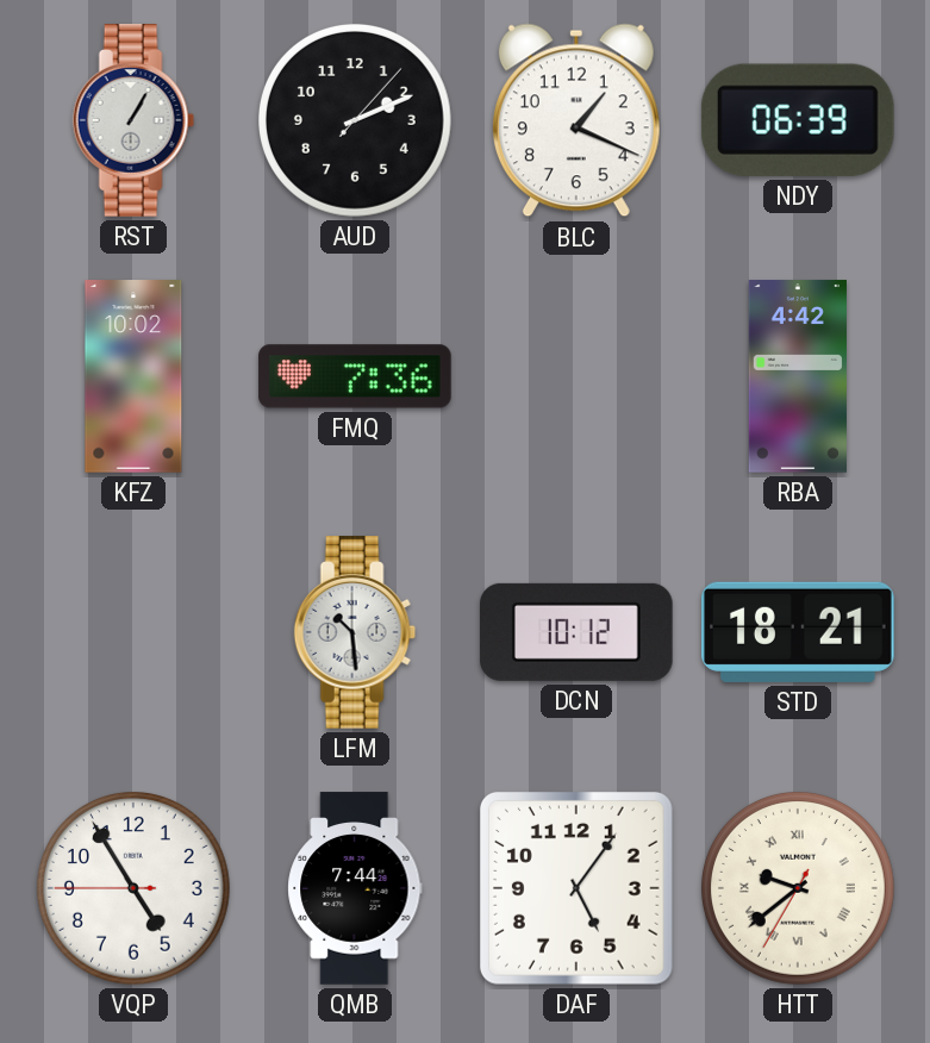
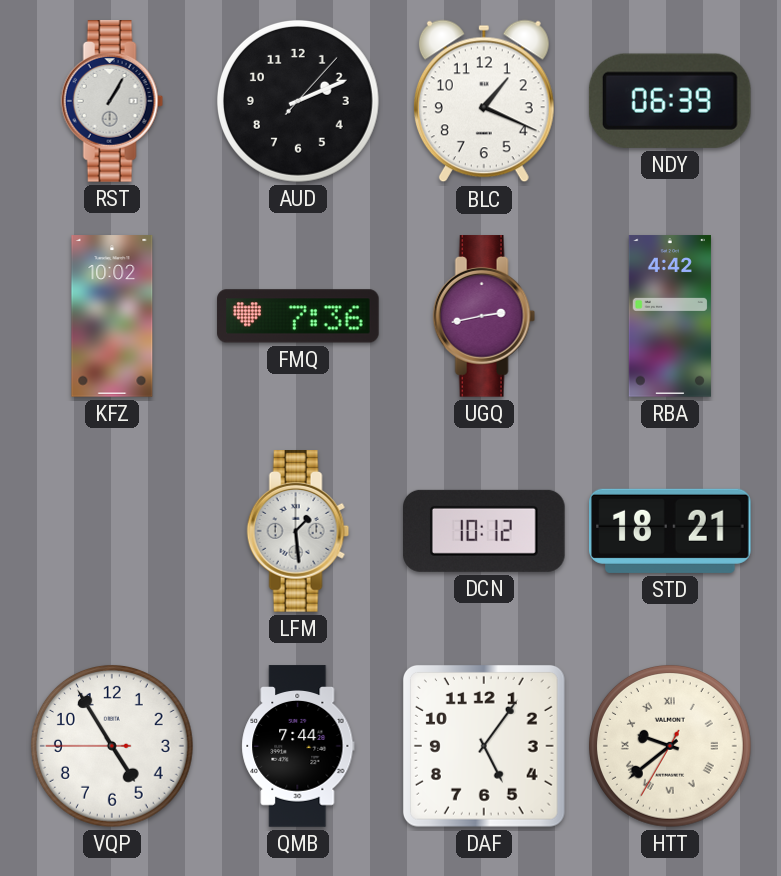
UGQ: none -> 2:43 (484, 316)
LFM: 10:29 -> 1:29 (298, 531)
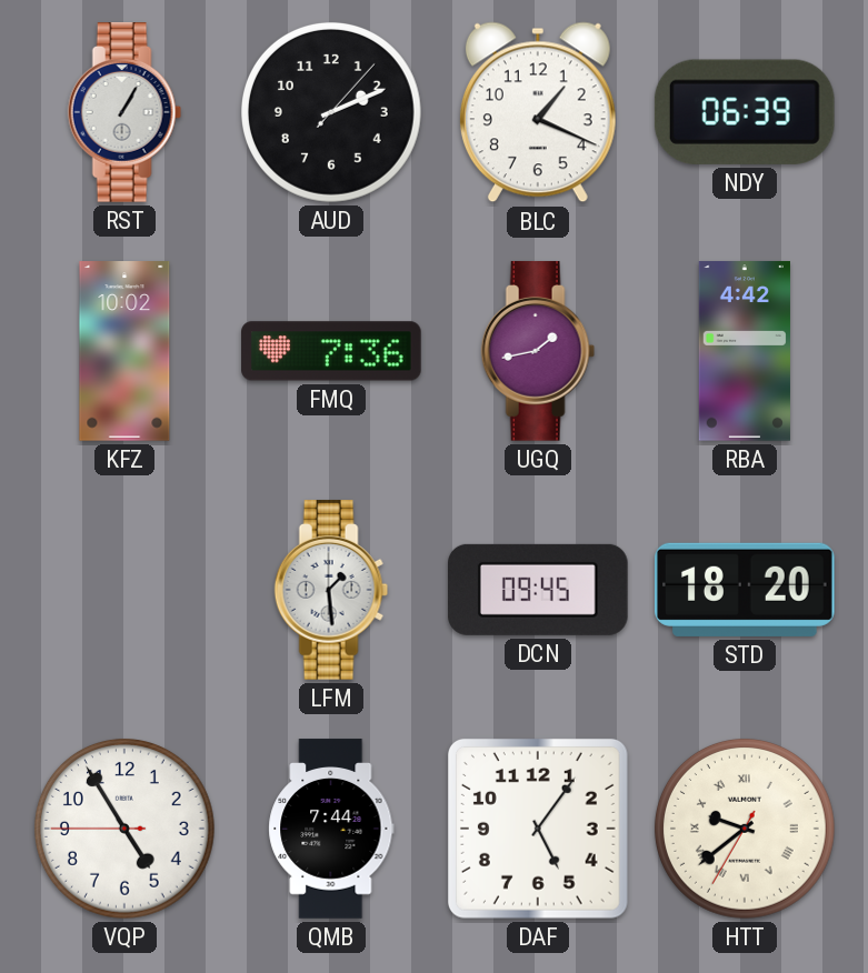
UGQ: 2:43 -> 1:43 (538, 351)
DCN: 10:12 -> 09:45 (539, 590)
STD: 18:21 -> 18:20 (746, 590)
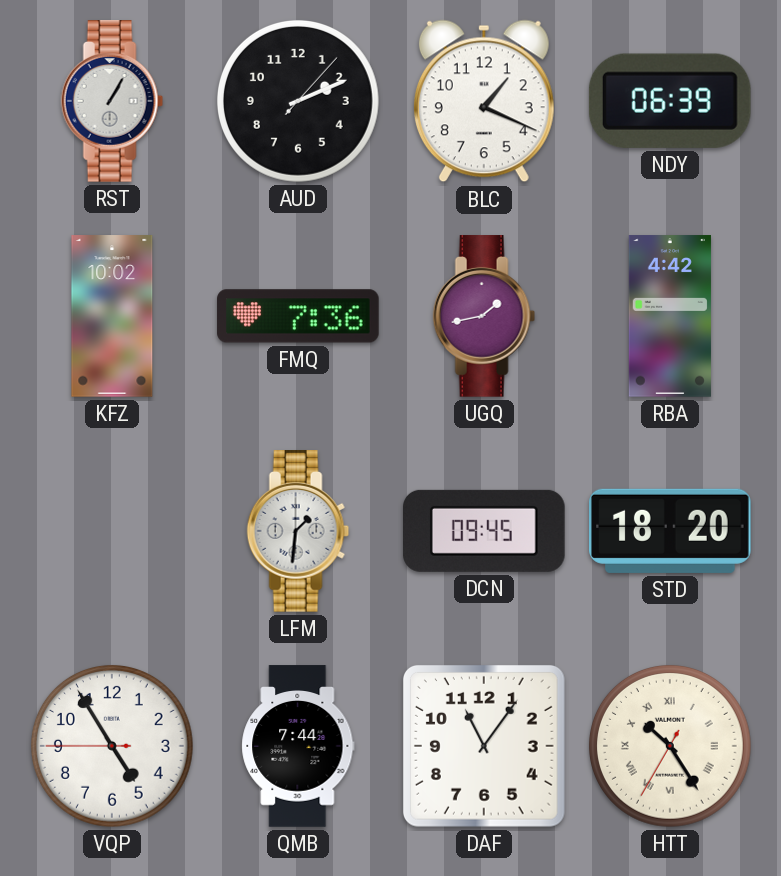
LFM: 1:29 -> 1:31 (298, 531)
DAF: 5:06 -> 11:06 (484, 746)
HTT: 9:38 -> 10:24 (670, 746)
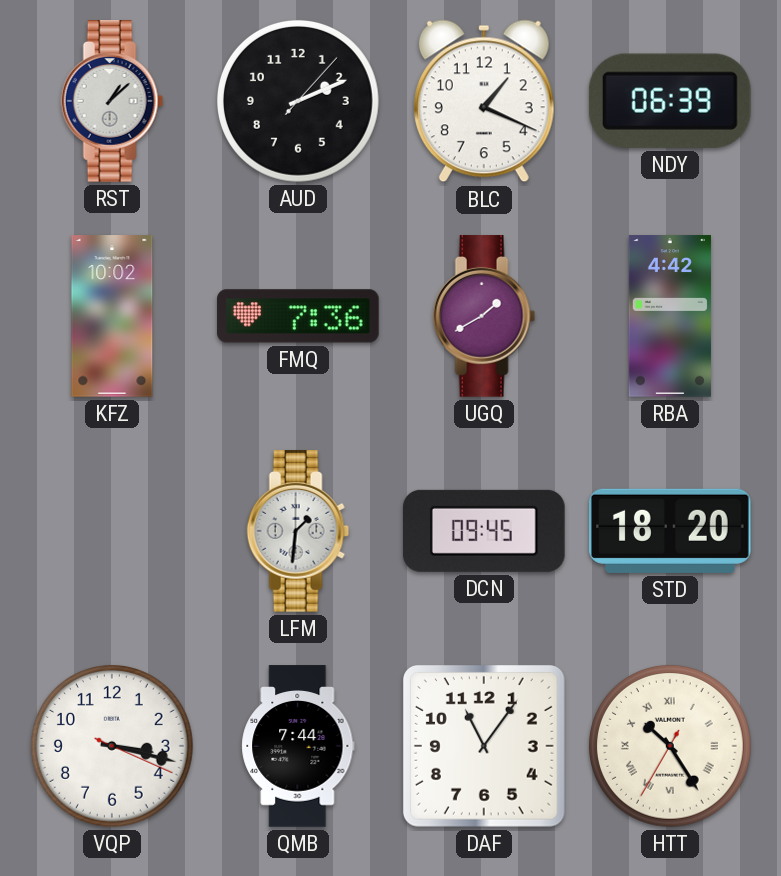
RST: 1:05 -> 1:08 (112, 101)
UGQ: 1:43 -> 1:40 (484, 316)
VQP: 4:54 -> 3:17 (112, 746)
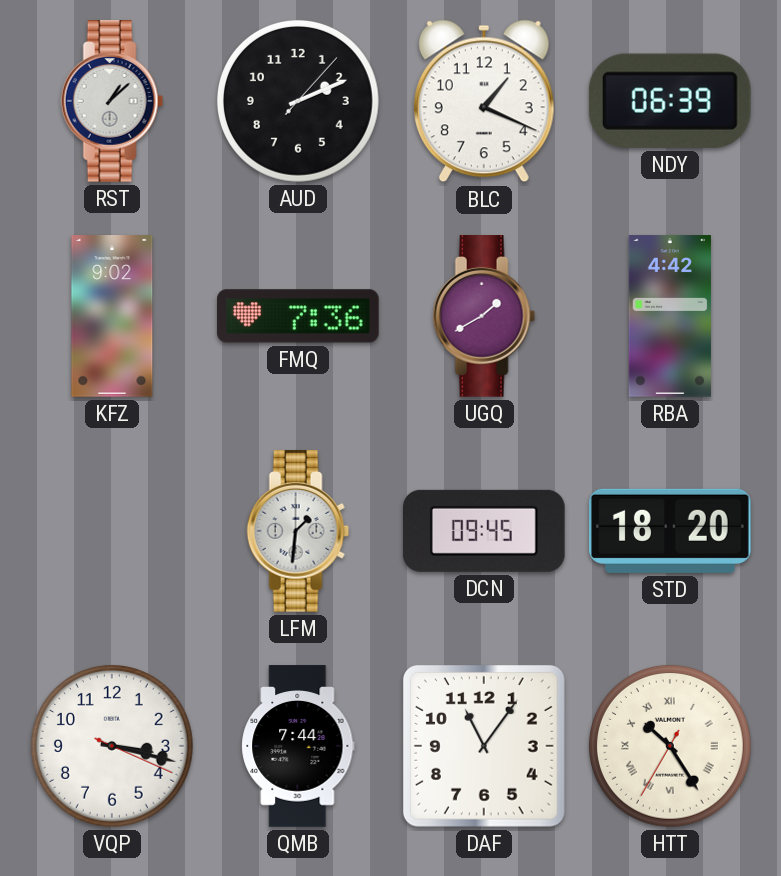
KFZ: 10:02 -> 9:02 (112, 316)
